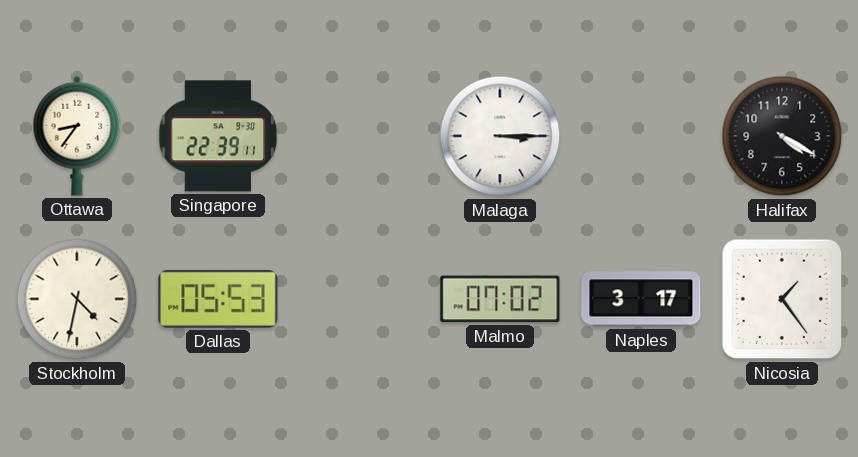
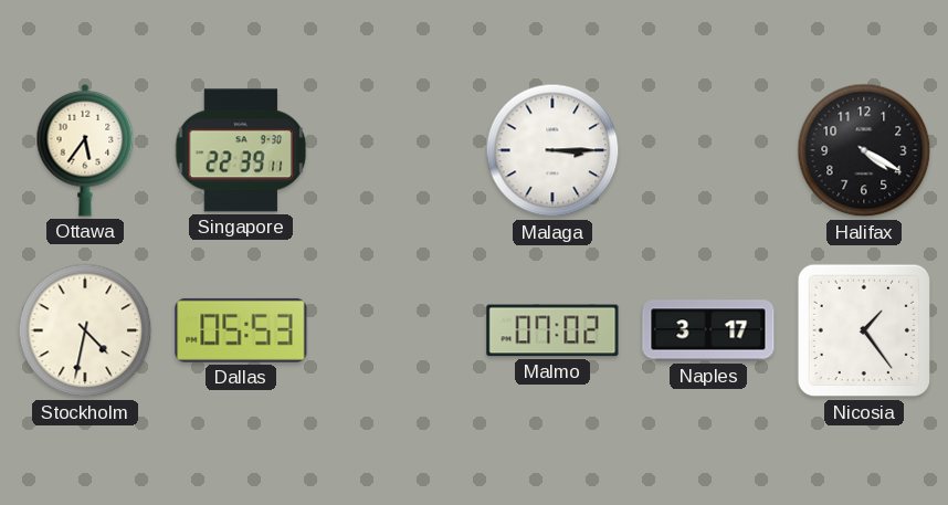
Ottawa: 8:36 -> 5:36 (85, 150)
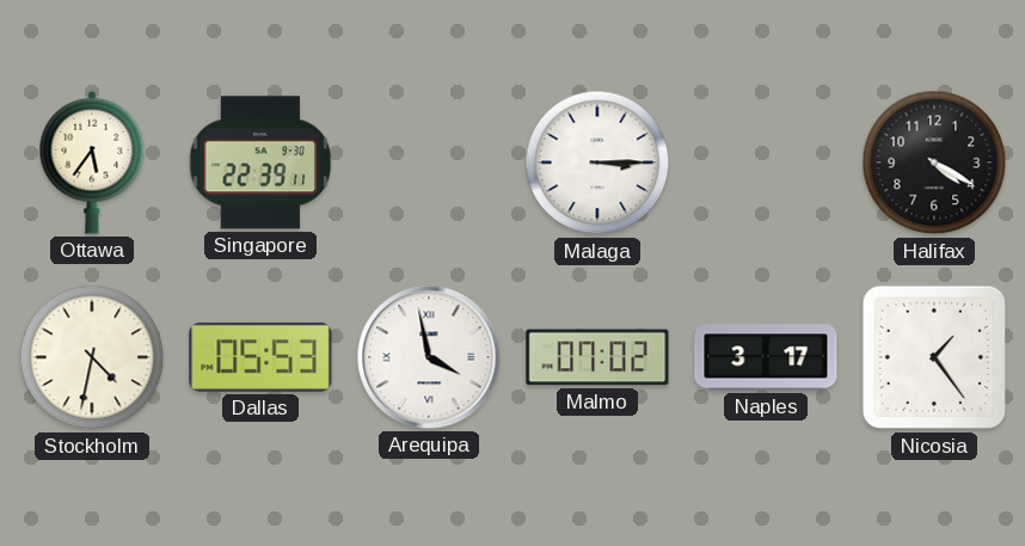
Arequipa: none -> 3:58 (429, 357)
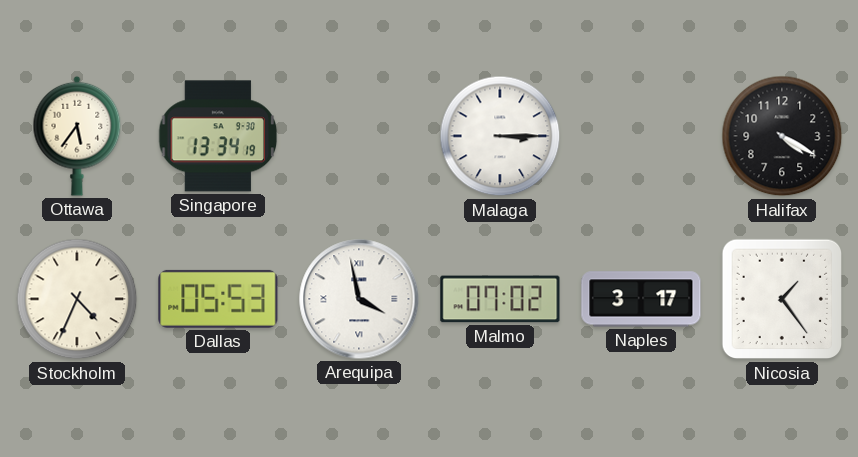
Singapore: 22:39 -> 13:34 (218, 136)
Stockholm: 4:32 -> 4:34 (77, 299)
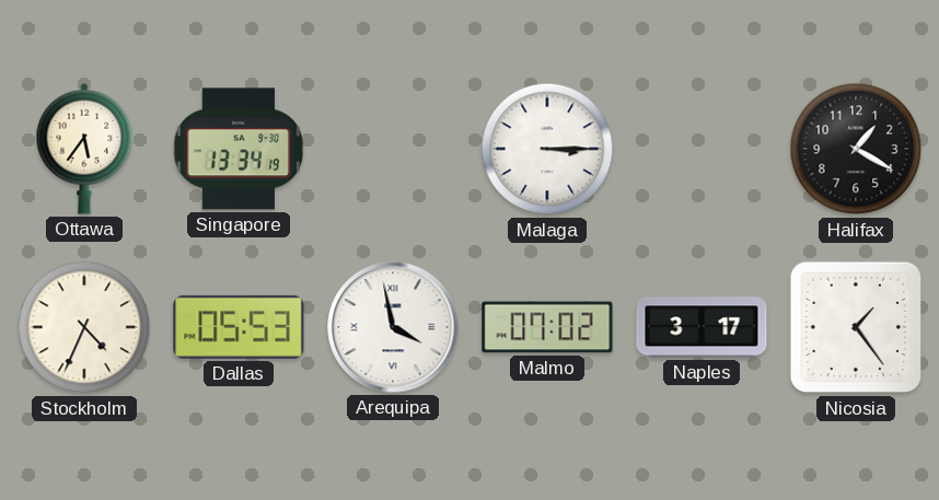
Halifax: 4:20 -> 1:20 (856, 149)
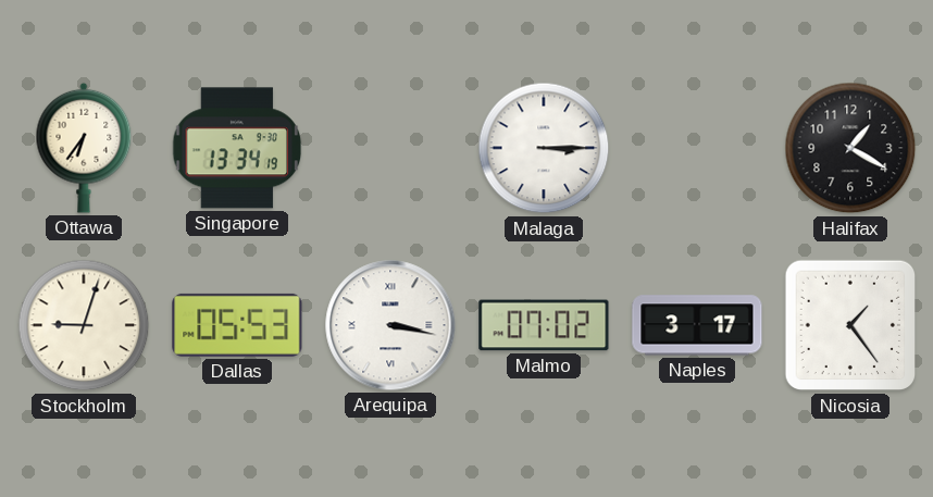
Ottawa: 5:36 -> 6:36 (84, 148)
Stockholm: 4:34 -> 9:03 (84, 325)
Arequipa: 3:58 -> 3:17 (390, 325)
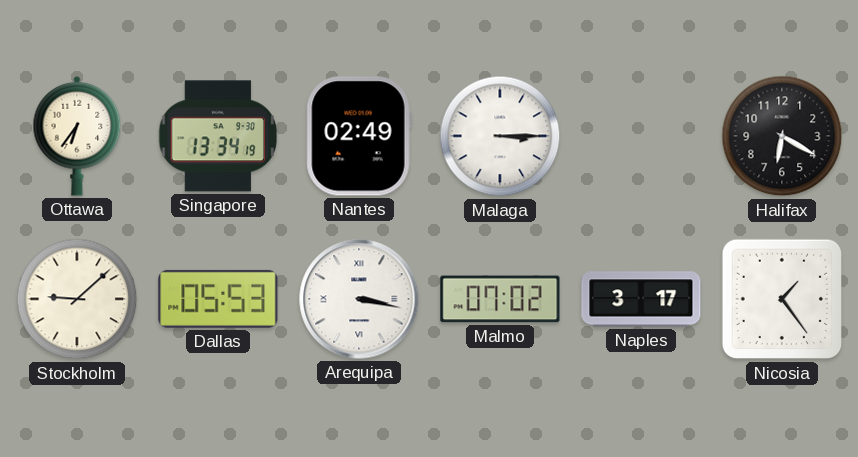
Nantes: none -> 02:49 (359, 136)
Halifax: 1:20 -> 6:20 (782, 136)
Stockholm: 9:03 -> 9:08 (77, 299)
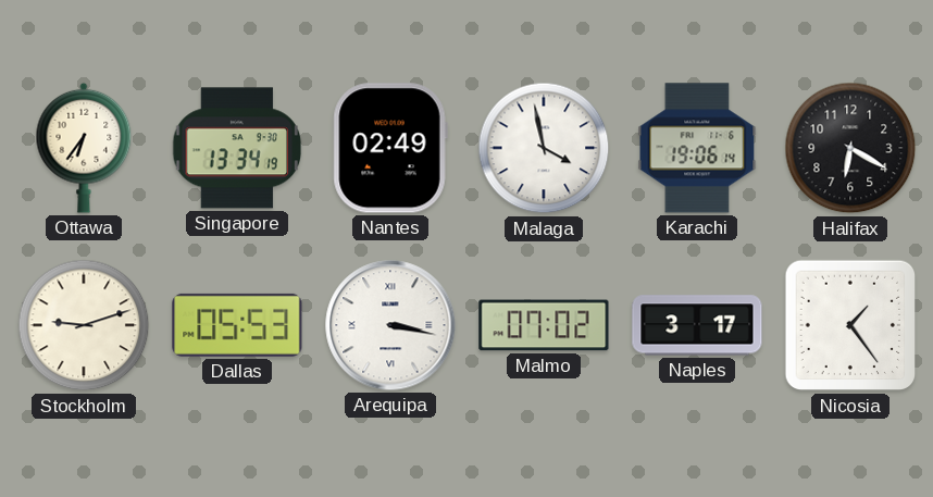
Malaga: 3:15 -> 3:58 (544, 148)
Karachi: none -> 19:06 (697, 148)
Stockholm: 9:08 -> 9:12 (84, 325)
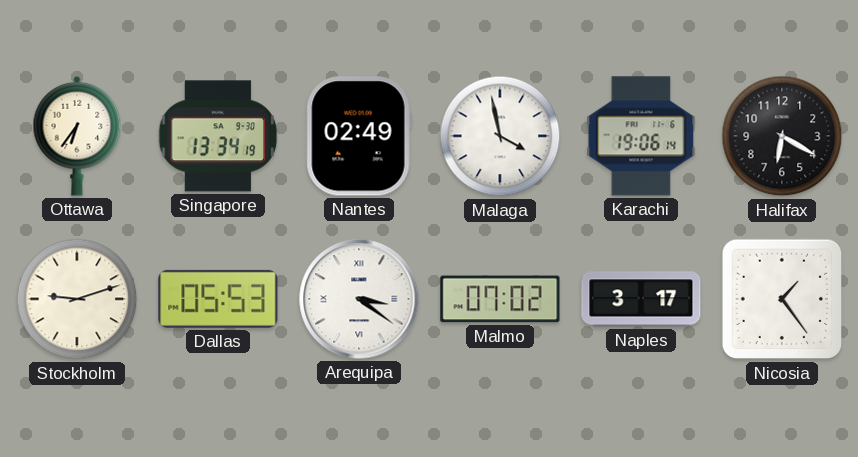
Arequipa: 3:17 -> 3:21 (359, 299)
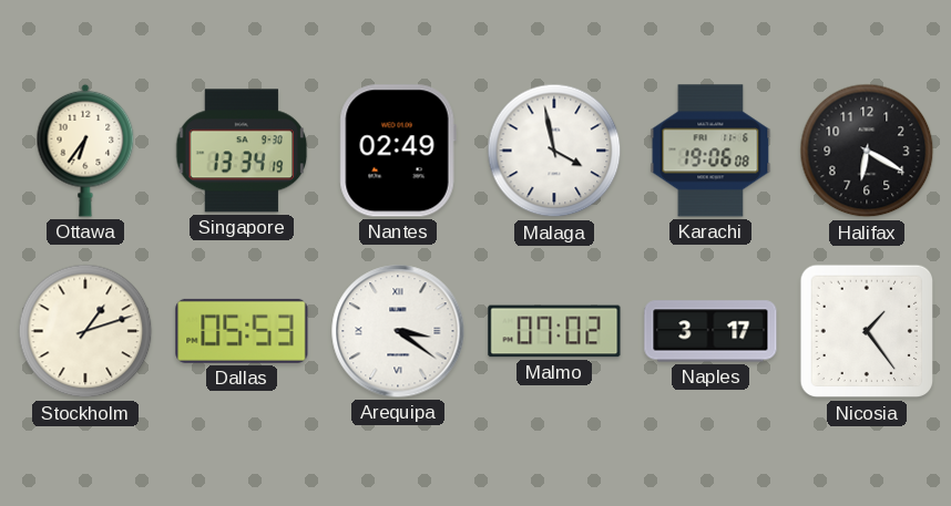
Karachi: 19:06:14 -> 19:06:08 (710, 151)
Stockholm: 9:12 -> 1:12 (85, 331)
